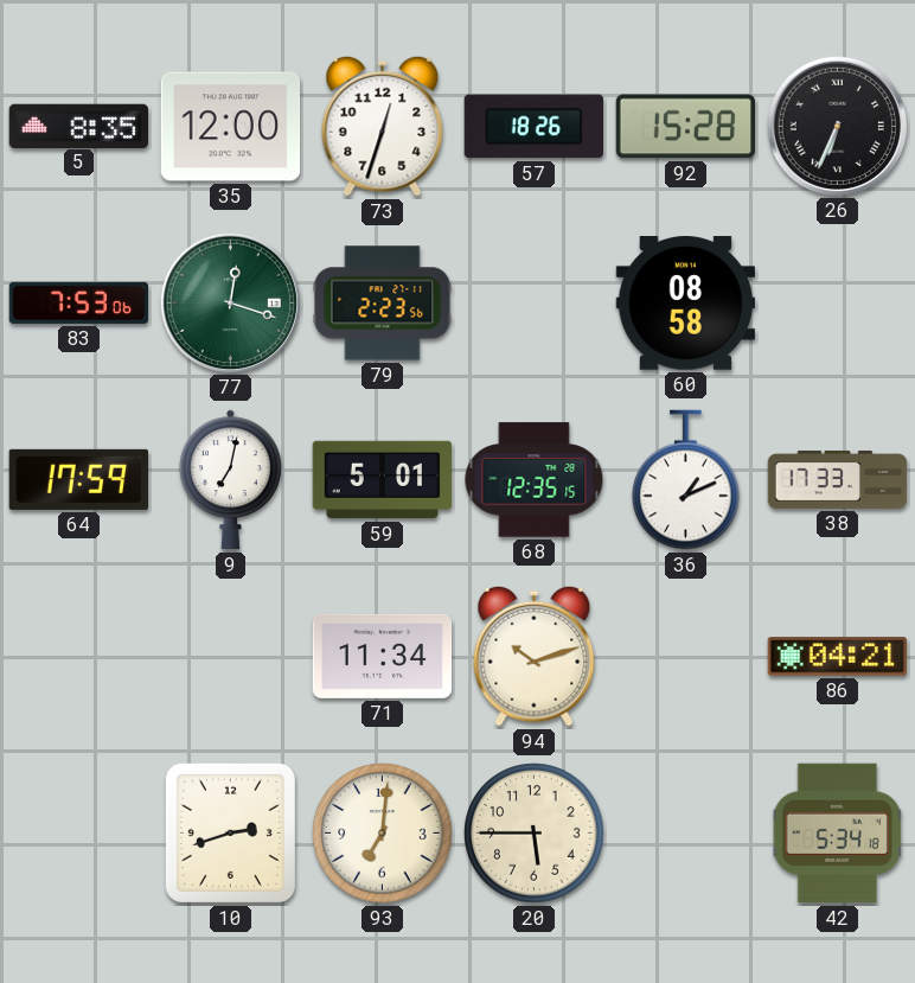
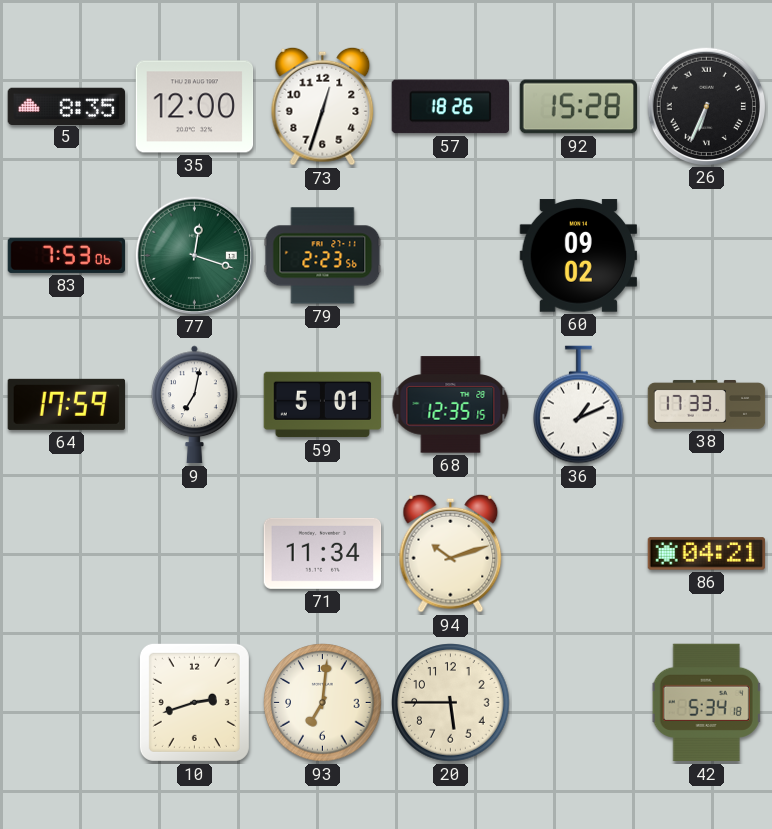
60: 08:58 -> 09:02 (579, 256)
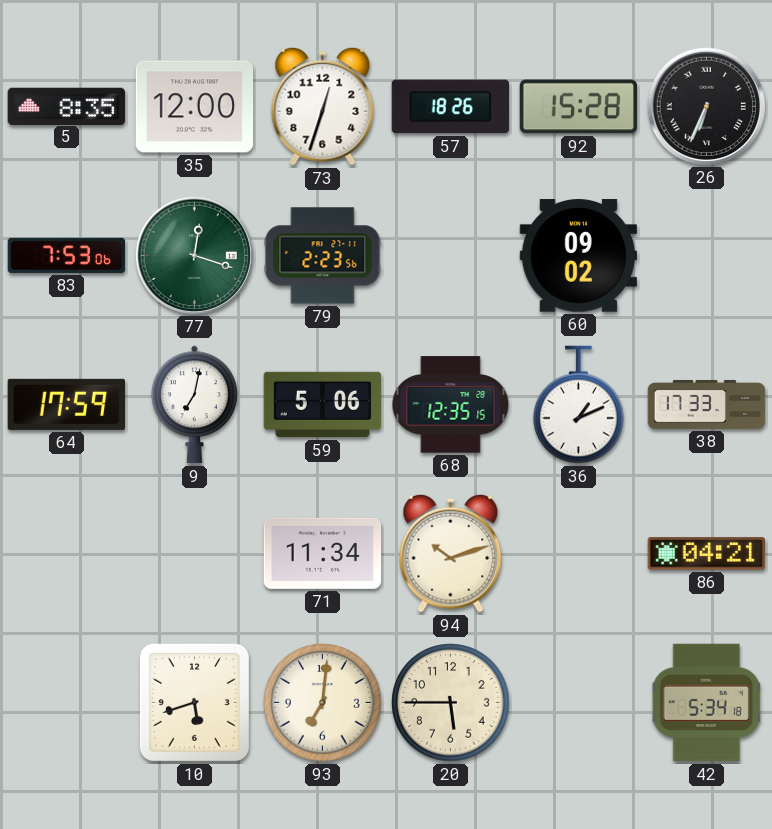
59: 5:01 -> 5:06 (323, 405)
10: 2:42 -> 5:42 (194, 702)
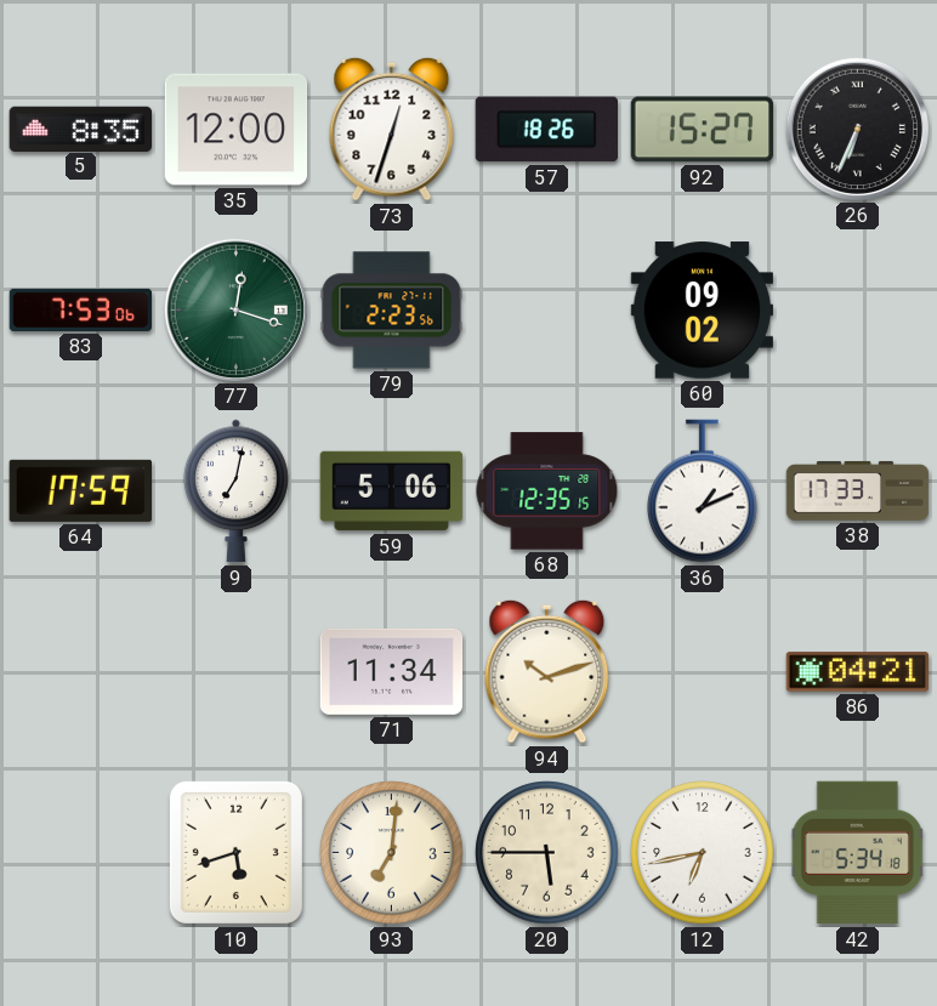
92: 15:28 -> 15:27 (703, 130)
12: none -> 6:43 (703, 853)
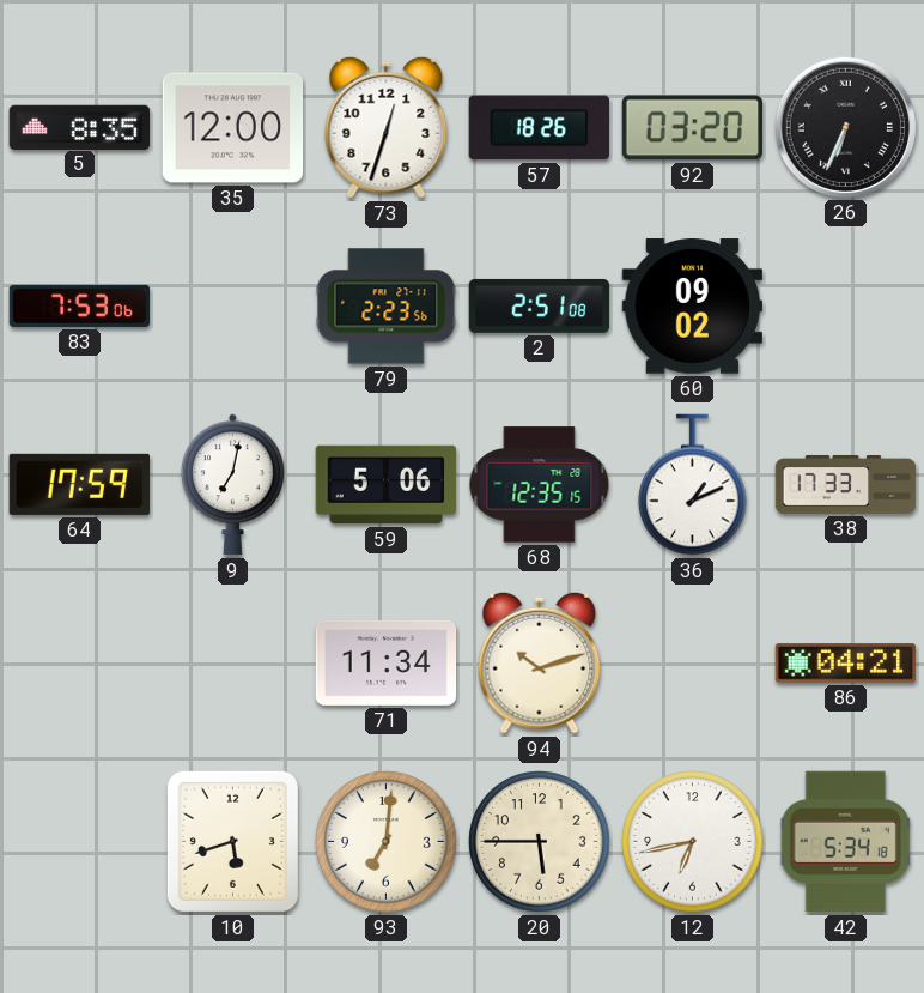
92: 15:27 -> 03:20 (693, 128)
77: 12:18 -> none (235, 309)
2: none -> 2:51 (540, 305)
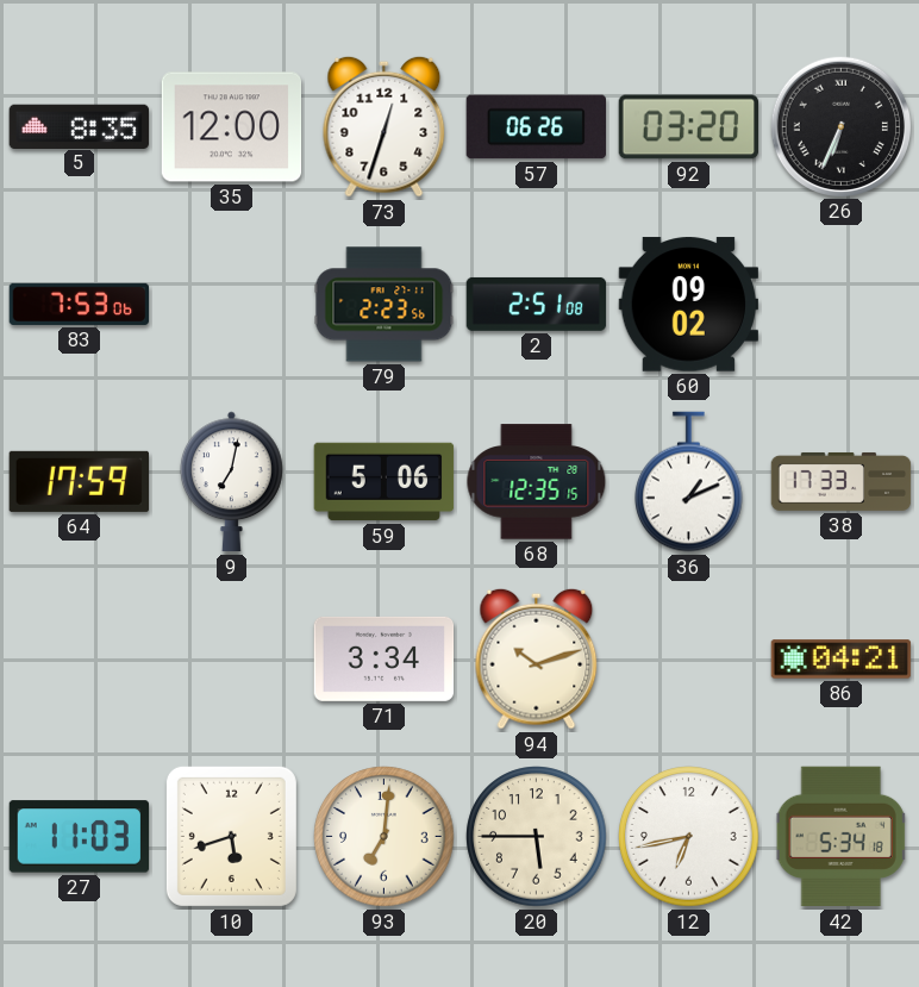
57: 18:26 -> 06:26 (536, 127)
71: 11:34 -> 3:34 (385, 658)
27: none -> 11:03 (80, 837)
